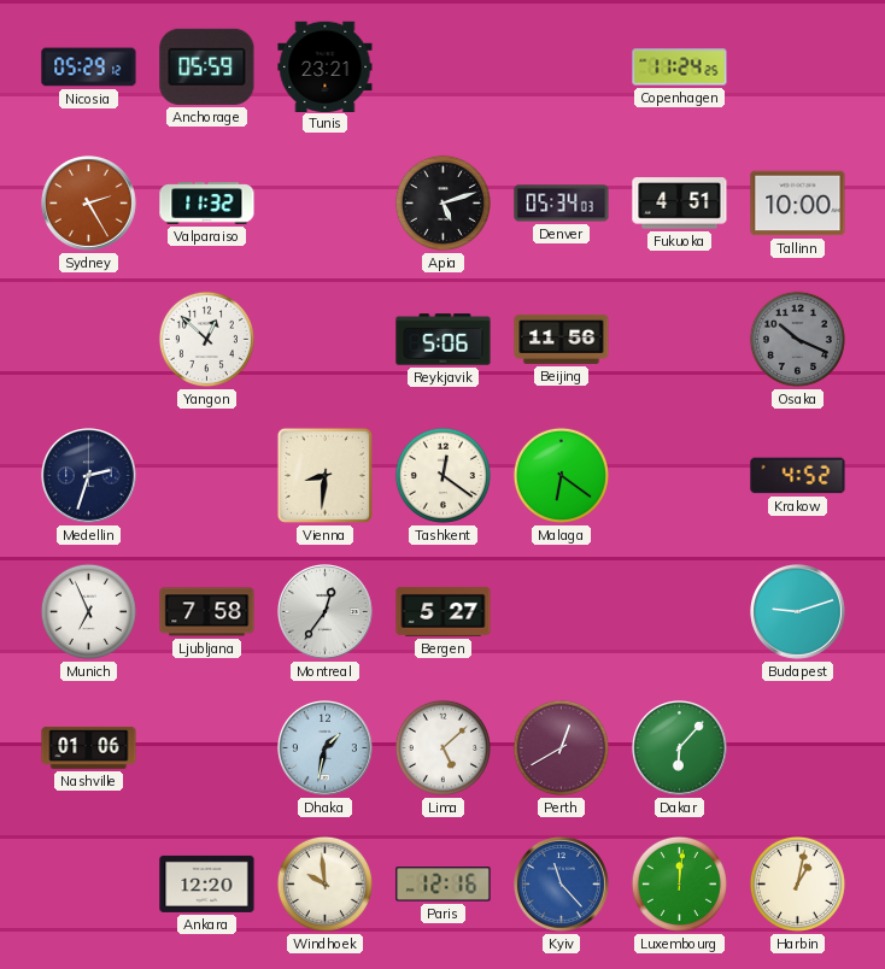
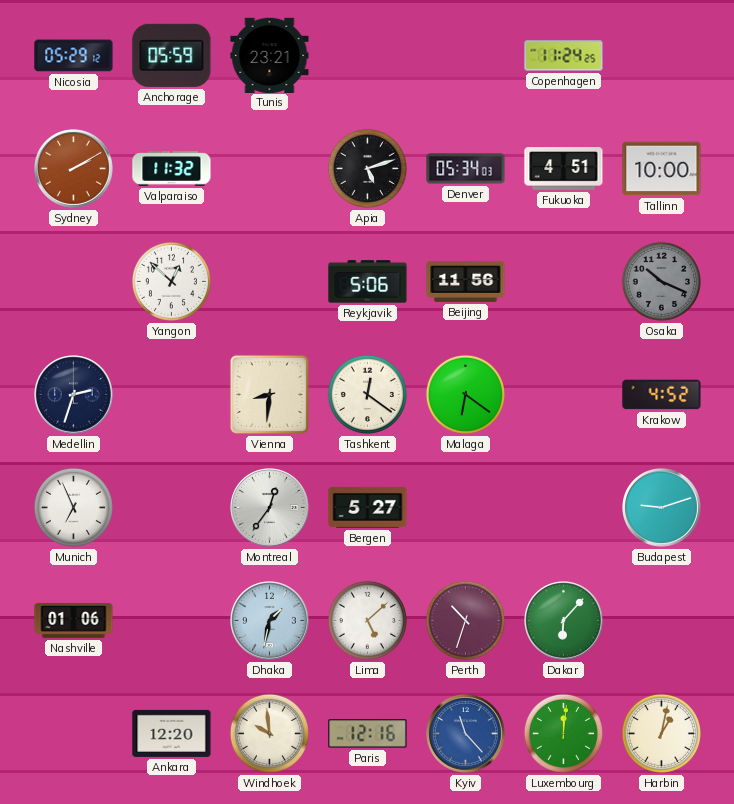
Sydney: 2:25 -> 2:10 (74, 169)
Ljubljana: 7:58 -> none (207, 612)
Perth: 12:40 -> 10:33 (465, 620)
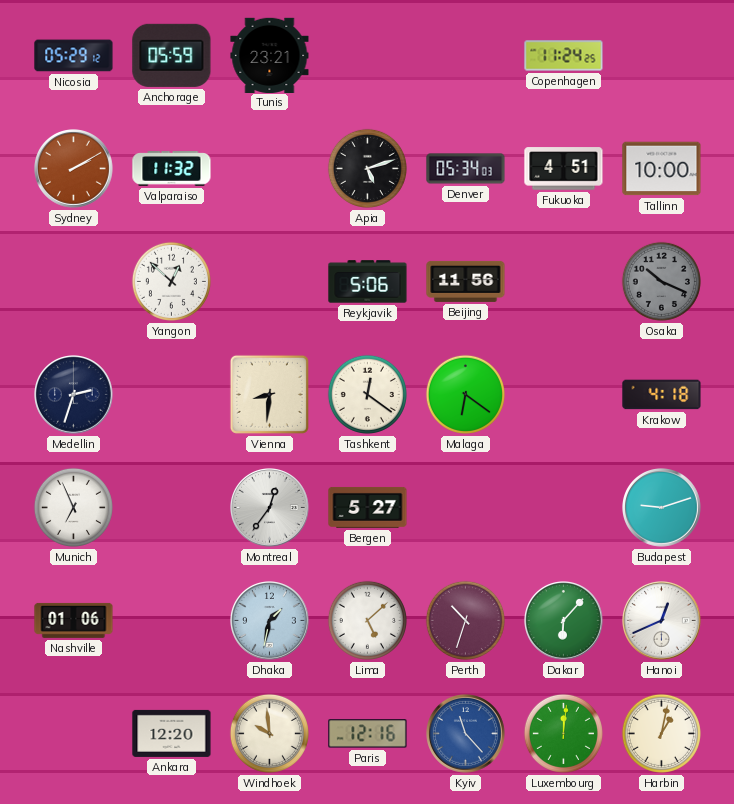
Krakow: 4:52 -> 4:18 (662, 395)
Hanoi: none -> 12:41 (662, 621)
